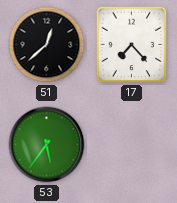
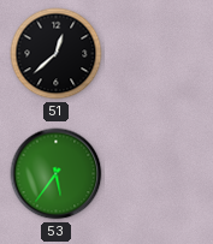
17: 7:23 -> none (132, 45)
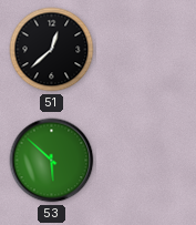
53: 5:36 -> 5:52 (52, 161)
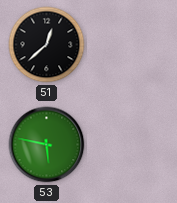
53: 5:52 -> 5:47 (47, 145)
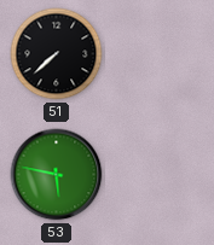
51: 12:38 -> 7:38 (57, 54)
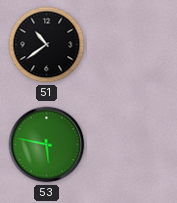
51: 7:38 -> 10:39 (47, 45)
